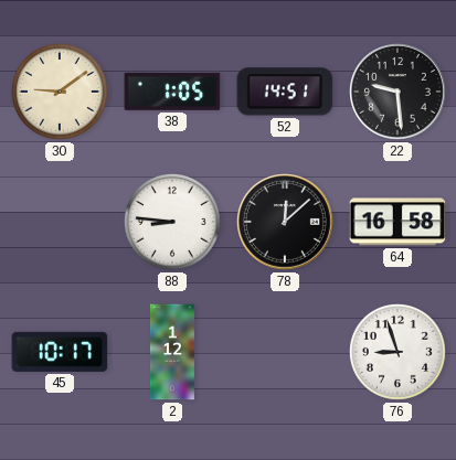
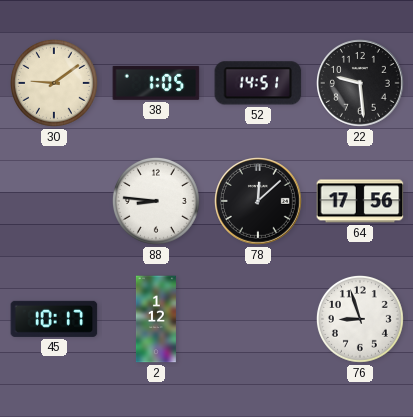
64: 16:58 -> 17:56 (360, 201)
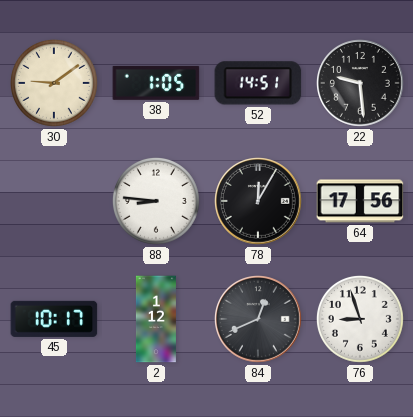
78: 12:08 -> 12:05 (259, 202)
84: none -> 12:41 (259, 320)
